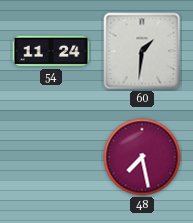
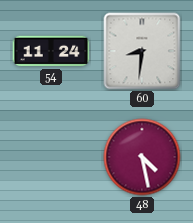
60: 1:31 -> 8:31 (142, 51)
48: 7:28 -> 4:28 (142, 157)
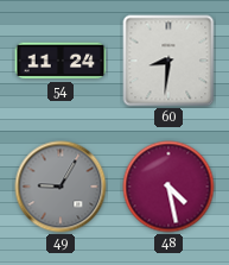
49: none -> 9:05 (61, 187)
